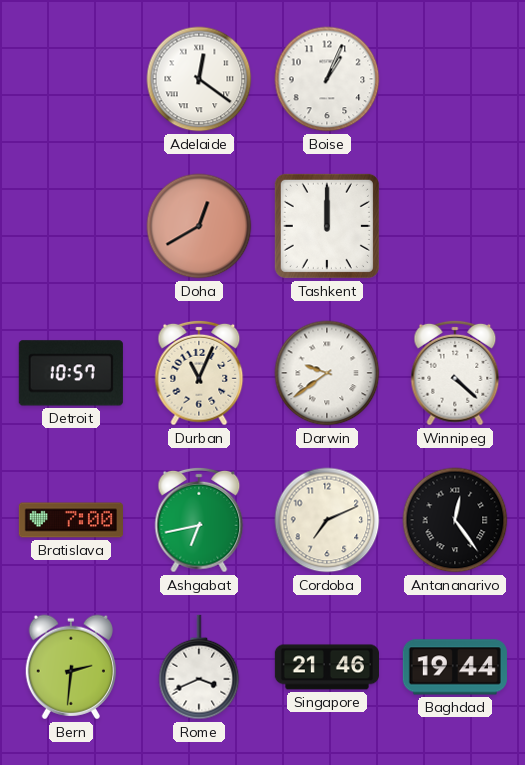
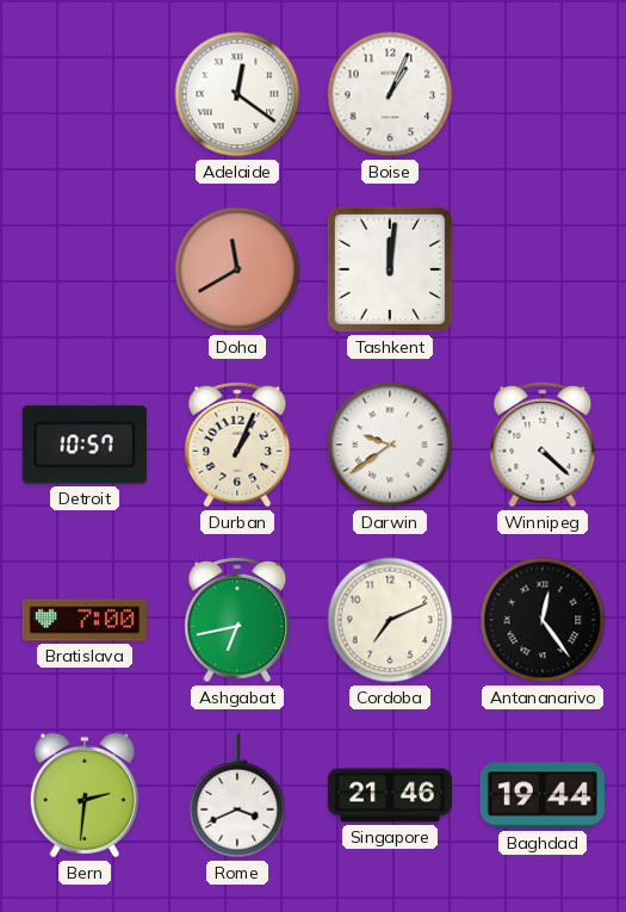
Doha: 12:40 -> 11:40 (237, 269)
Tashkent: 12:00 -> 12:01 (390, 269)
Durban: 11:04 -> 1:04 (237, 445)
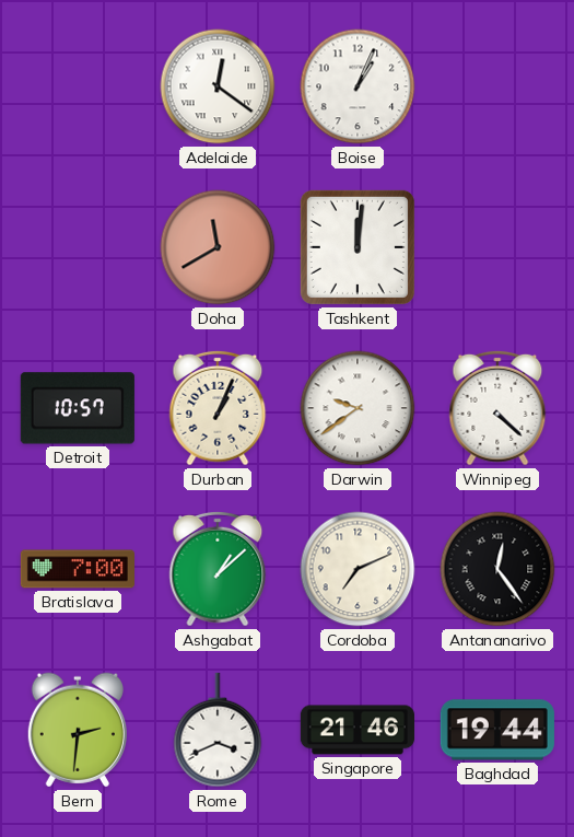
Ashgabat: 6:43 -> 1:08 (218, 569)
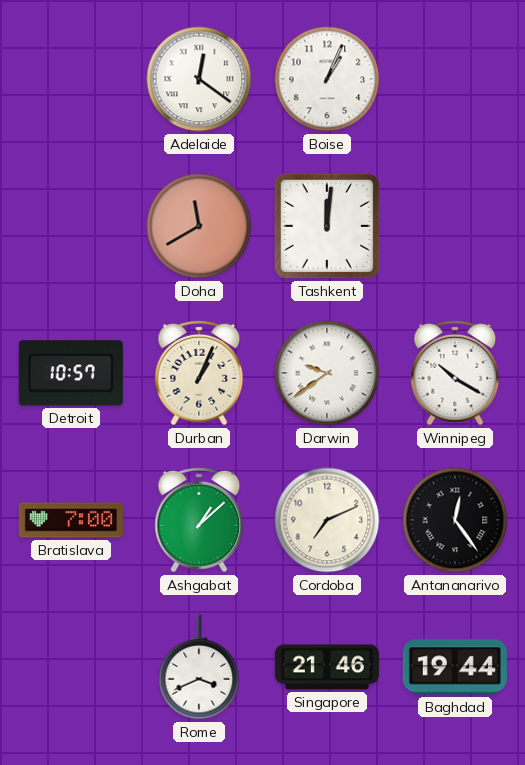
Winnipeg: 4:22 -> 10:20 (455, 373)
Bern: 2:31 -> none (78, 730)
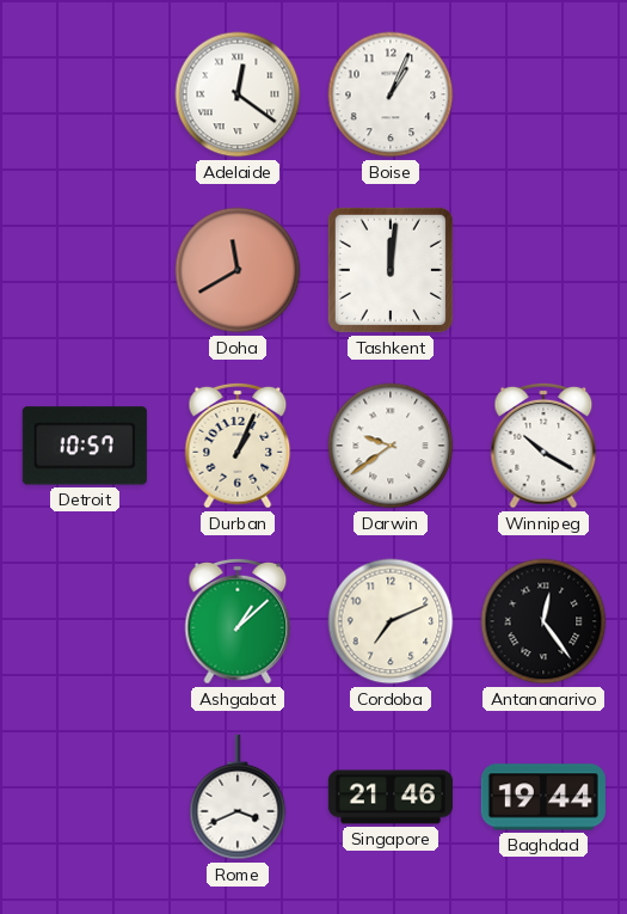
Bratislava: 7:00 -> none (71, 520)
